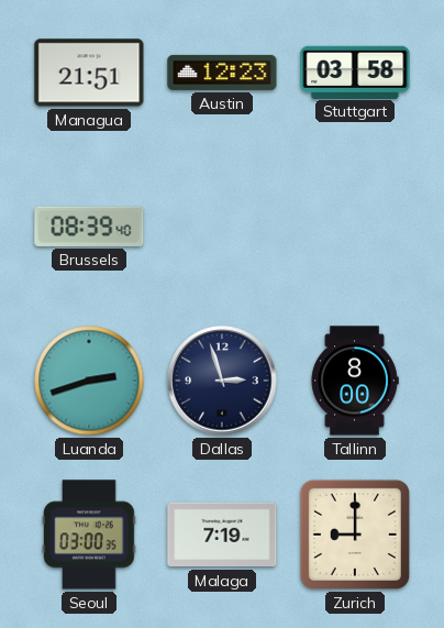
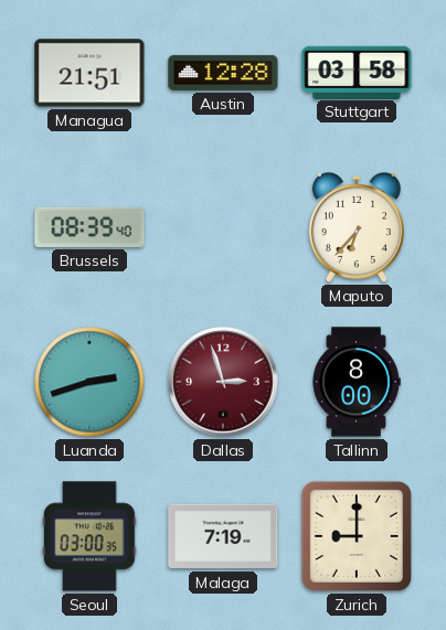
Austin: 12:23 -> 12:28 (223, 73)
Maputo: none -> 6:37 (357, 227)
Dallas dial: navy -> burgundy (223, 382)
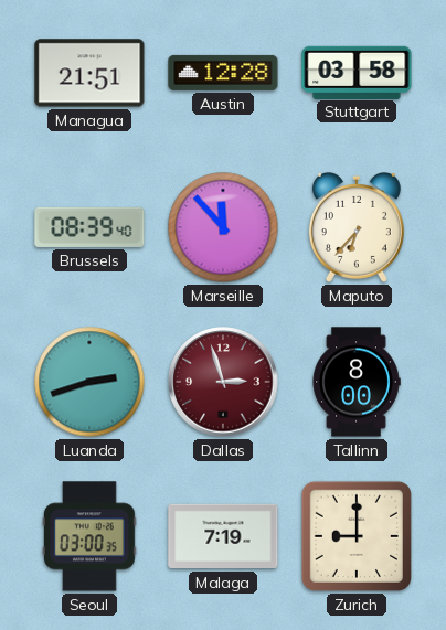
Marseille: none -> 11:53 (223, 227)
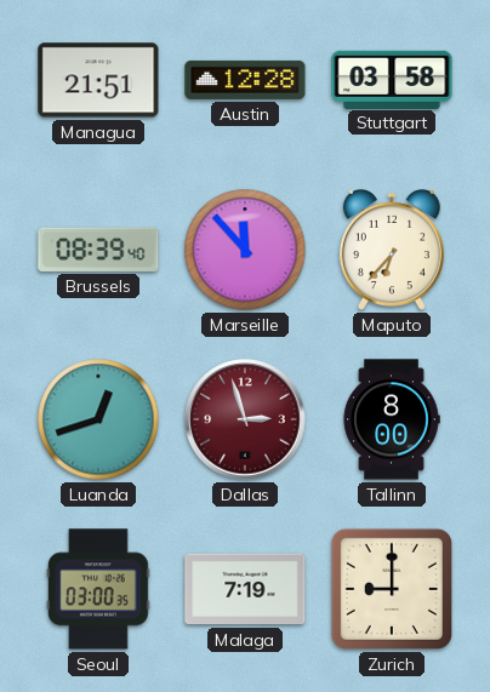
Luanda: 2:42 -> 12:42 (98, 419)
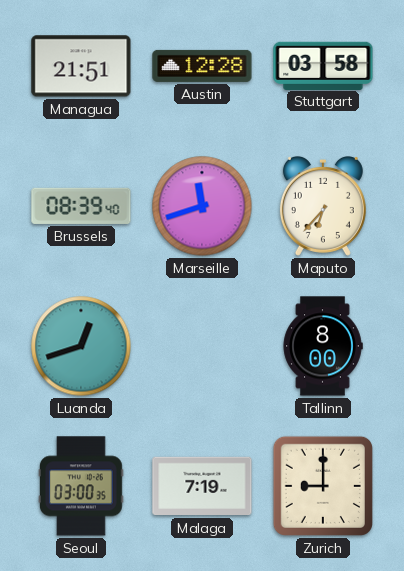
Marseille: 11:53 -> 11:42 (202, 206)
Dallas: 2:57 -> none (245, 419)
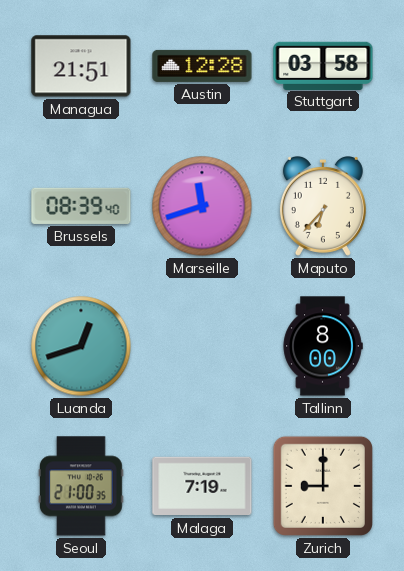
Seoul: 03:00 -> 21:00 (82, 486)
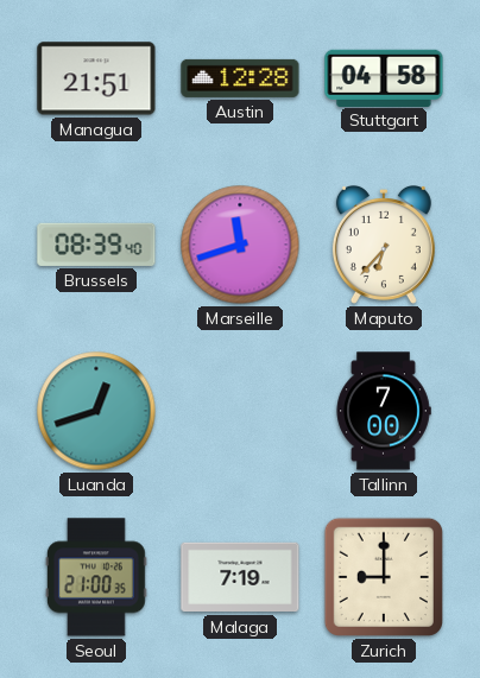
Stuttgart: 03:58 -> 04:58 (384, 77)
Tallinn: 8:00 -> 7:00 (384, 411)
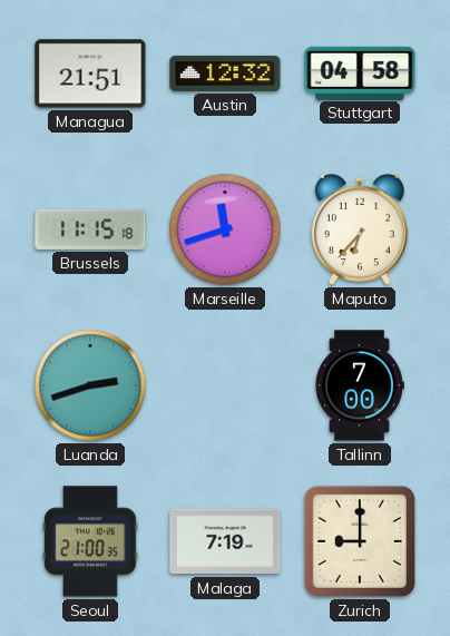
Austin: 12:28 -> 12:32 (225, 74)
Brussels: 08:39 -> 11:15 (90, 229)
Luanda: 12:42 -> 2:42 (90, 385)
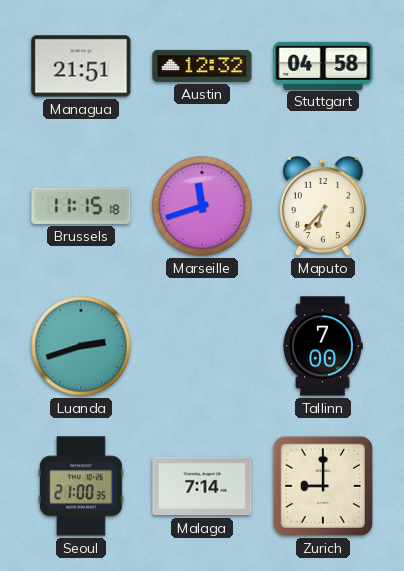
Malaga: 7:19 -> 7:14 (202, 486)
